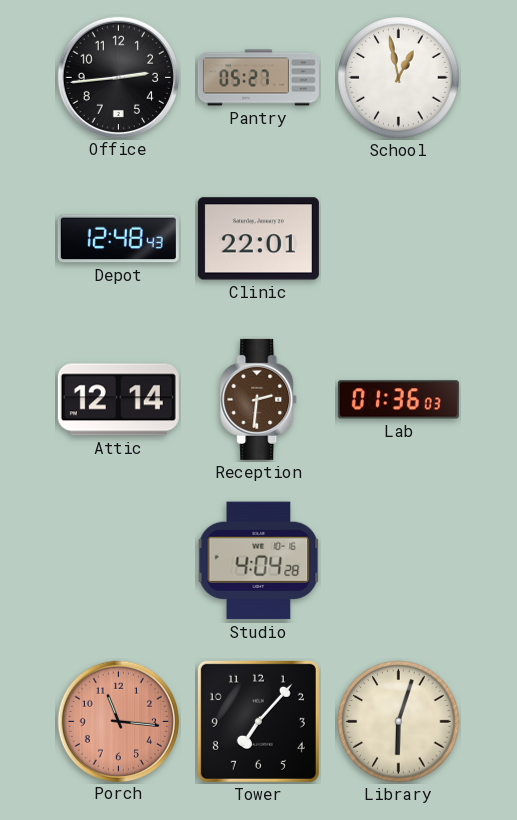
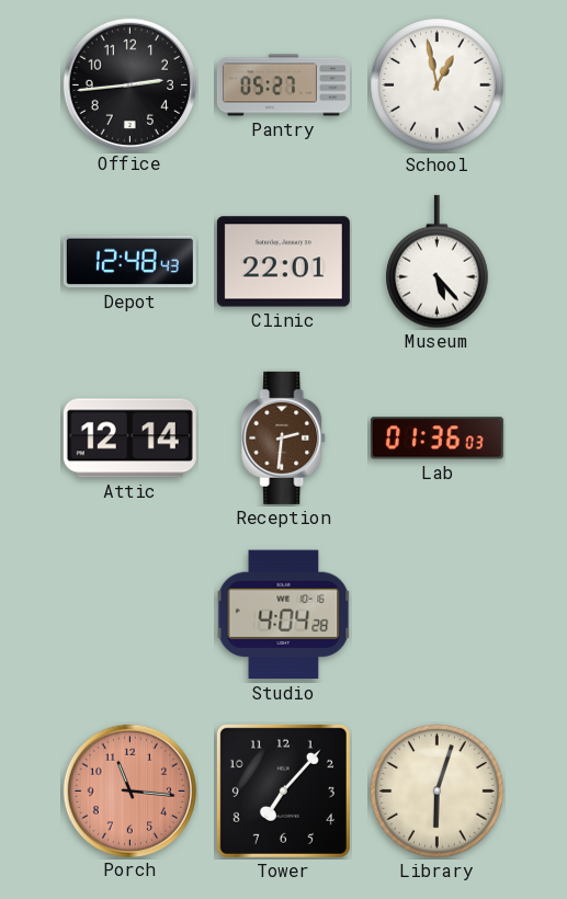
Museum: none -> 5:23 (438, 262)
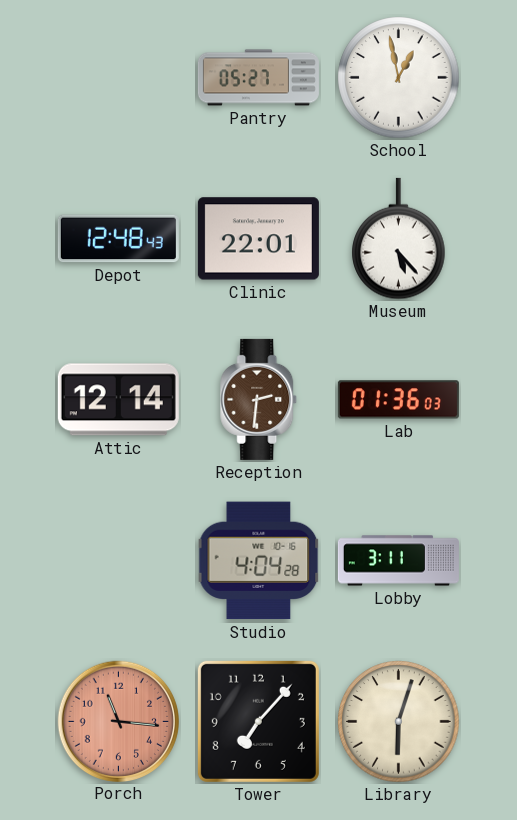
Office: 2:44 -> none (129, 84)
Lobby: none -> 3:11 (398, 561)
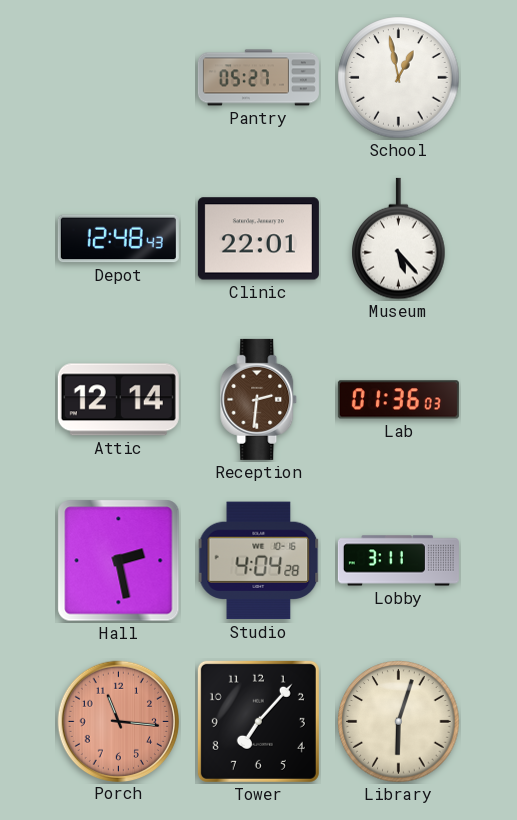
Hall: none -> 2:28 (119, 561)
